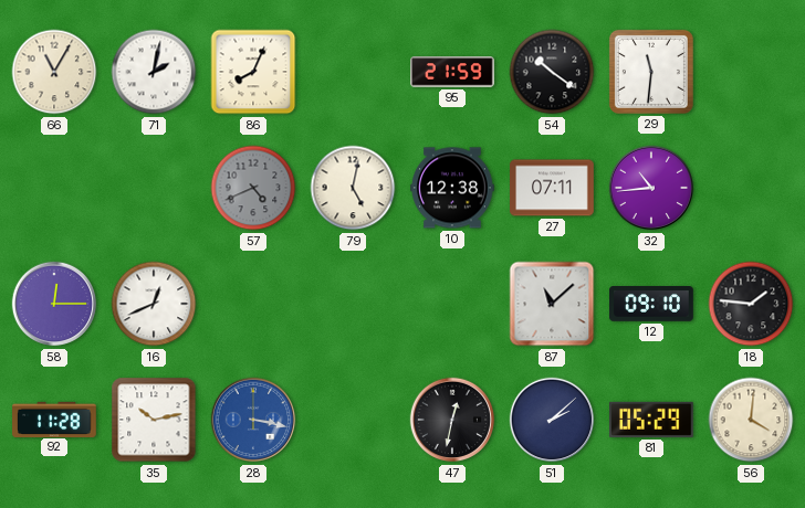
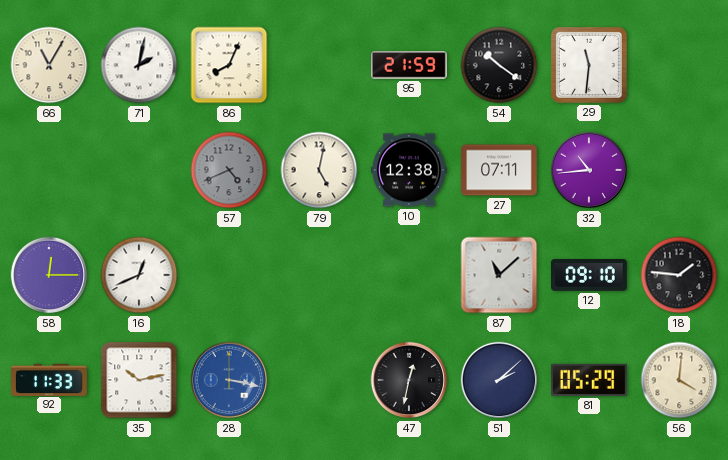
92: 11:28 -> 11:33 (49, 379)
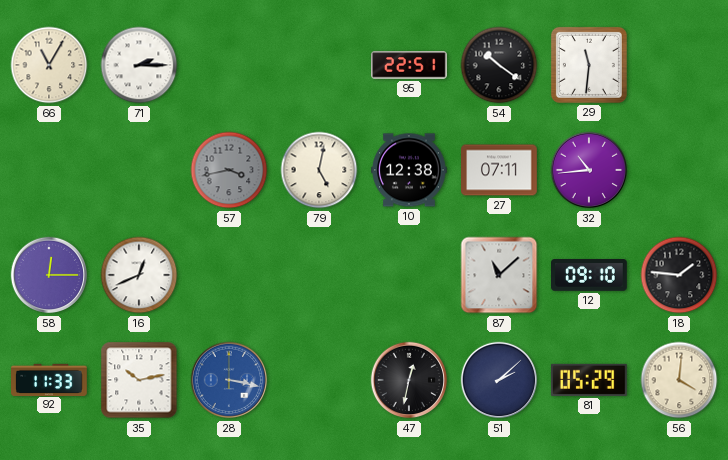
71: 2:02 -> 2:15 (139, 65)
86: 8:04 -> none (229, 65)
95: 21:59 -> 22:51 (409, 65)
57: 4:41 -> 3:43 (229, 170)
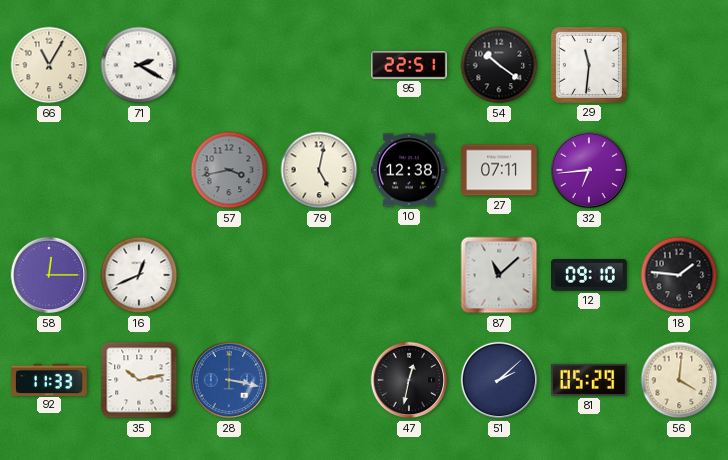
71: 2:15 -> 2:20 (139, 65)
32: 10:44 -> 6:44 (589, 170)
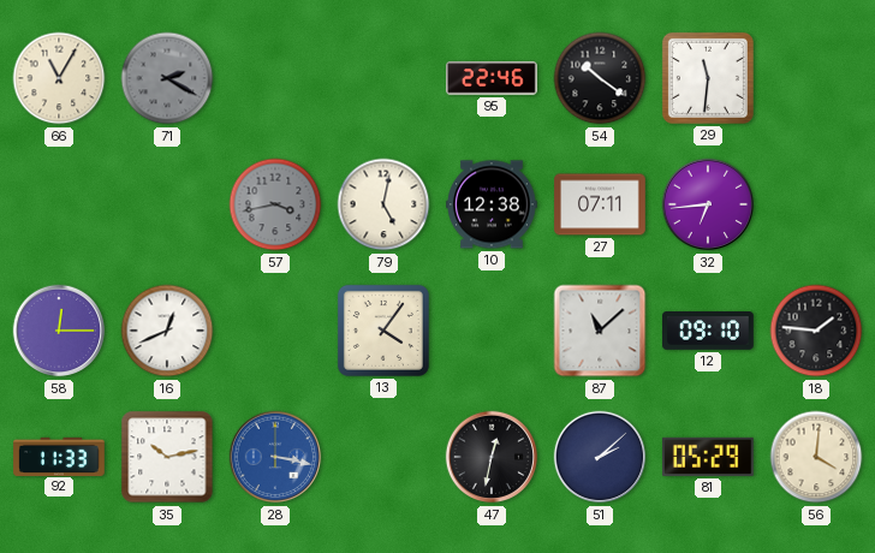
71 dial: white -> grey (167, 78)
95: 22:51 -> 22:46 (492, 78)
13: none -> 4:06 (383, 331)
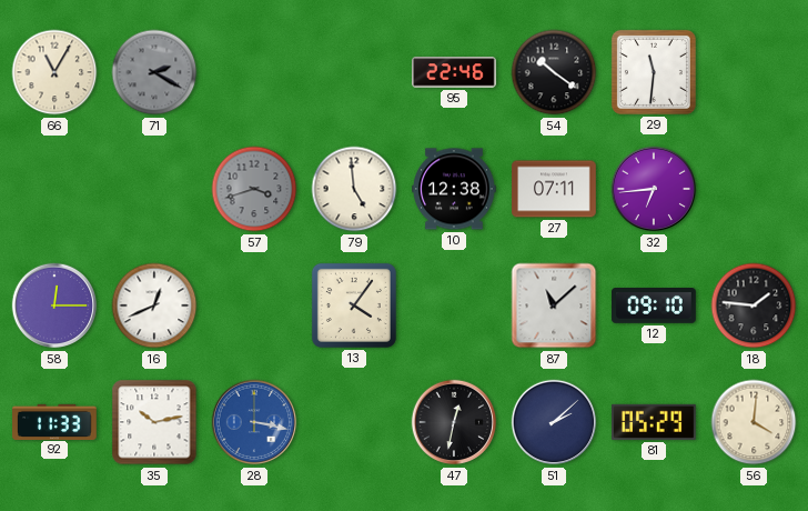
57: 3:43 -> 3:42 (254, 189)
79: 5:02 -> 4:59 (354, 189)
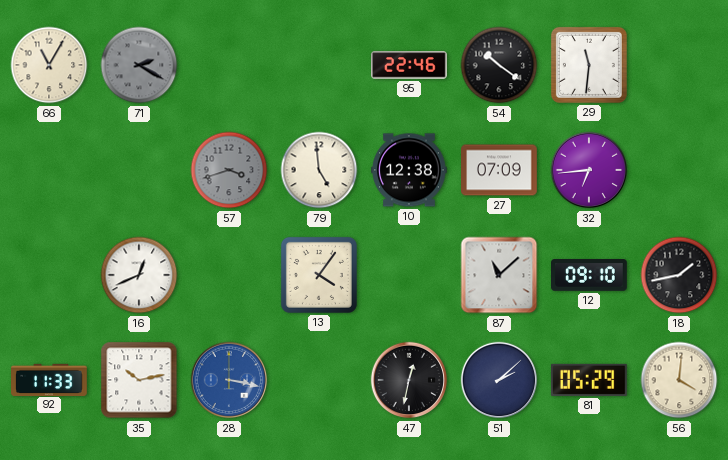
27: 07:11 -> 07:09 (499, 170)
58: 12:15 -> none (54, 305)
18: 1:46 -> 1:43 (679, 275)
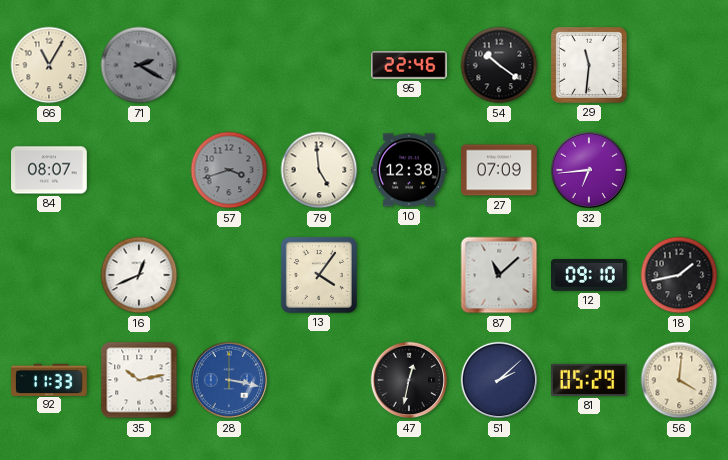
84: none -> 08:07 (49, 170)
